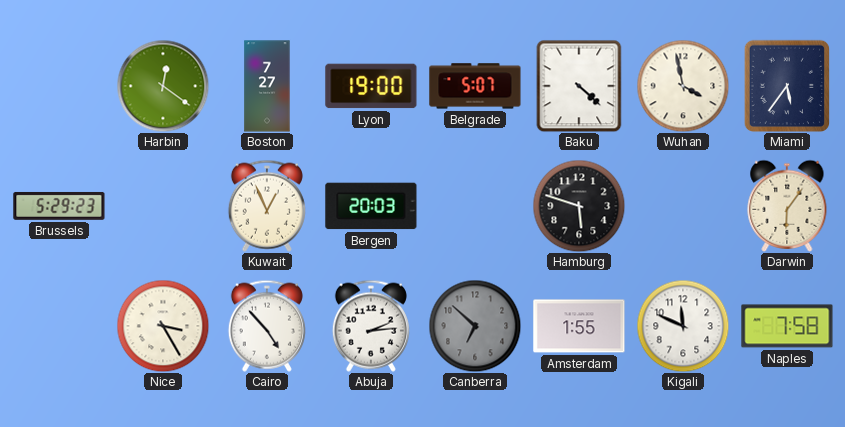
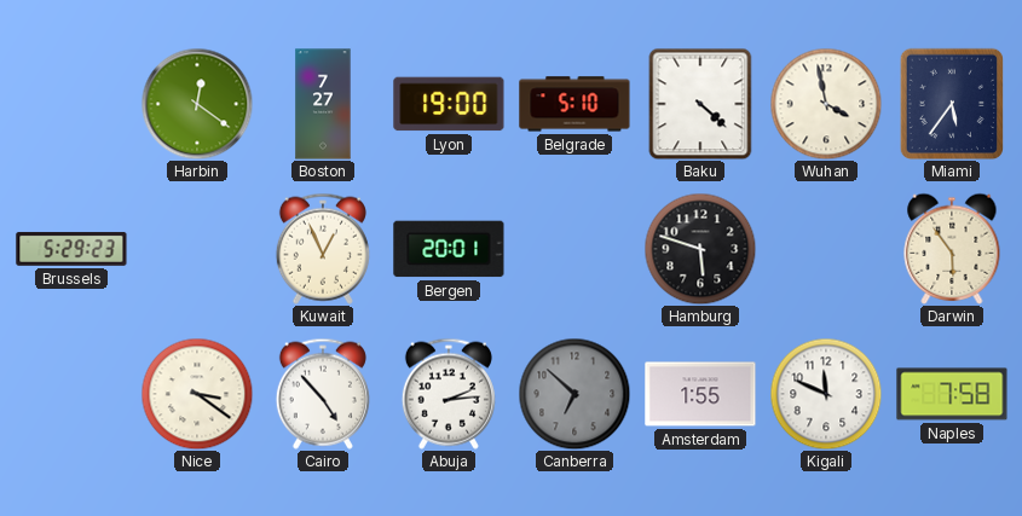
Belgrade: 5:07 -> 5:10 (574, 104)
Bergen: 20:03 -> 20:01 (449, 249)
Darwin: 6:06 -> 5:54 (952, 249)
Nice: 3:25 -> 3:21 (197, 394)
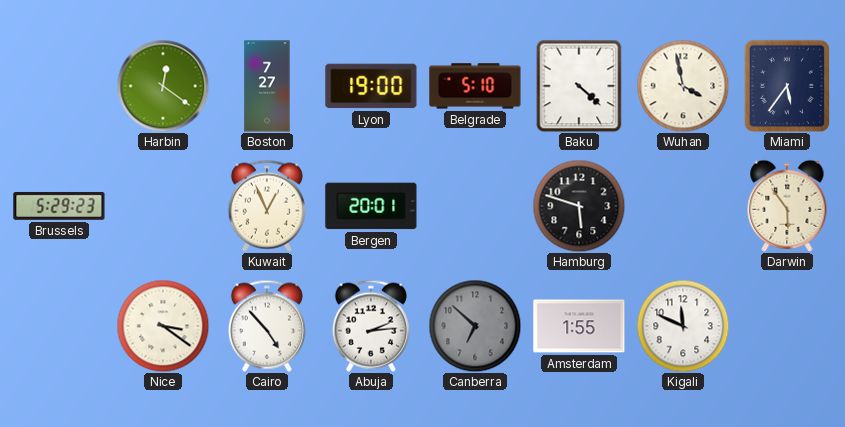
Naples: 7:58 -> none (952, 394)
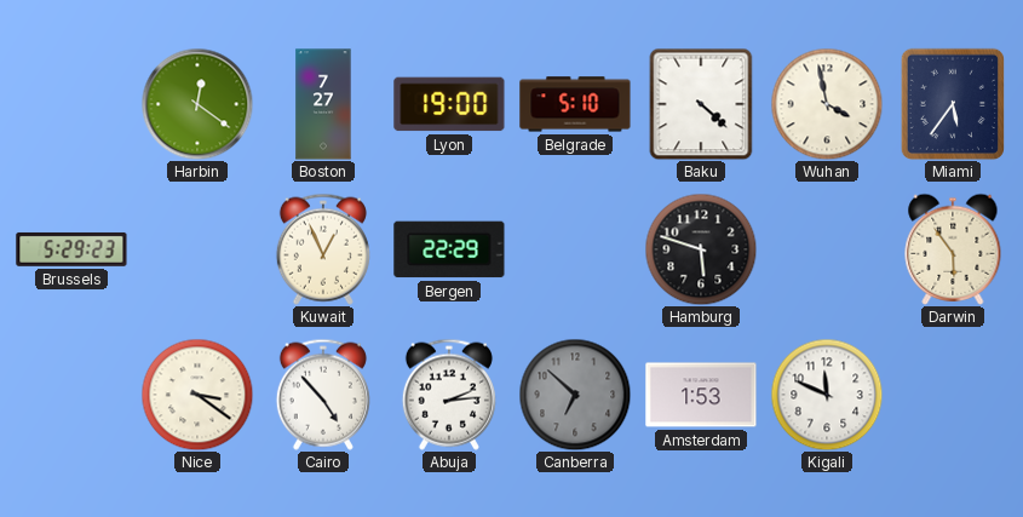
Bergen: 20:01 -> 22:29 (449, 249)
Amsterdam: 1:55 -> 1:53 (701, 395)
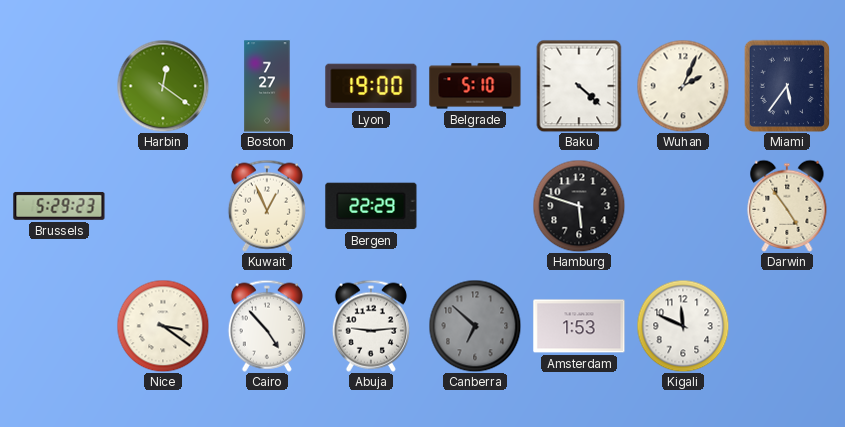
Wuhan: 3:58 -> 2:04 (683, 86)
Darwin: 5:54 -> 4:54 (787, 206)
Abuja: 2:14 -> 9:14 (371, 326)
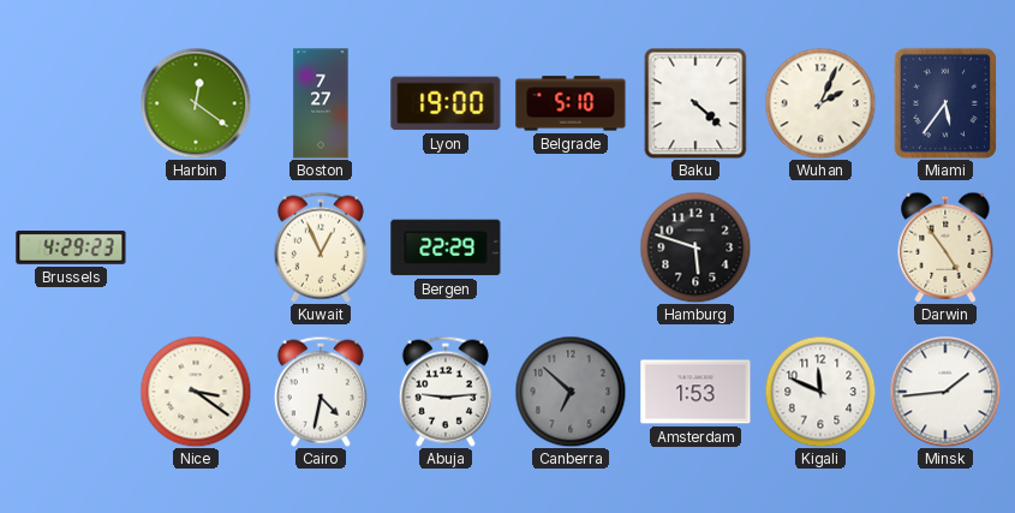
Brussels: 5:29 -> 4:29 (71, 247)
Cairo: 4:53 -> 4:32 (321, 392)
Minsk: none -> 1:44 (945, 392)
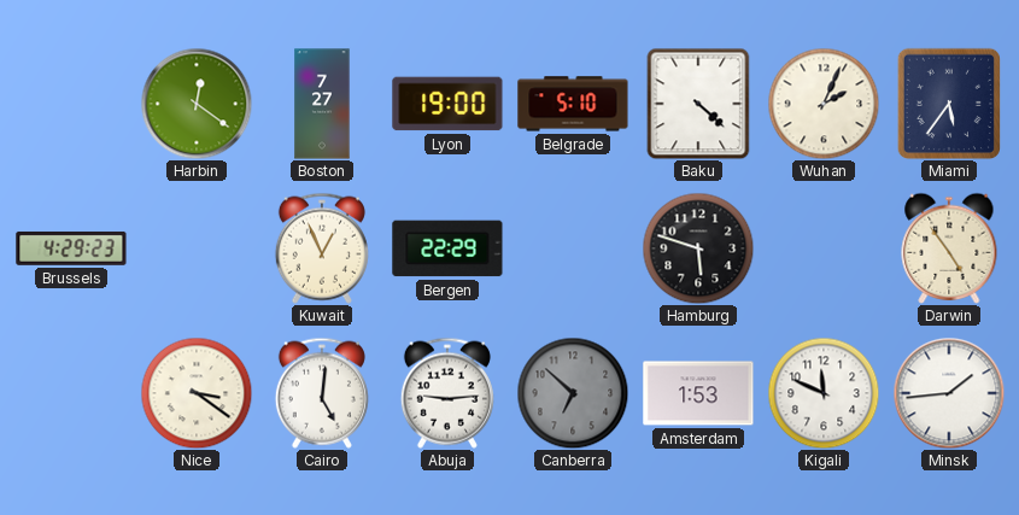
Cairo: 4:32 -> 5:01 (322, 393)
